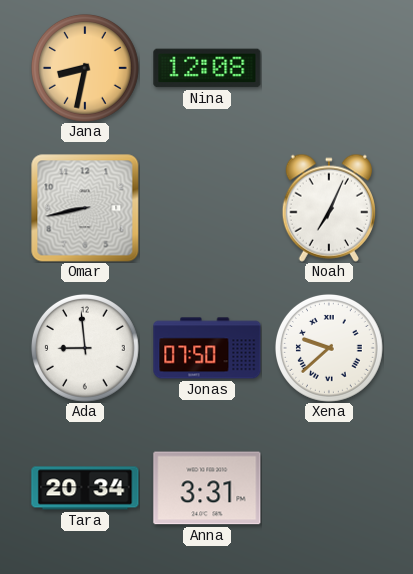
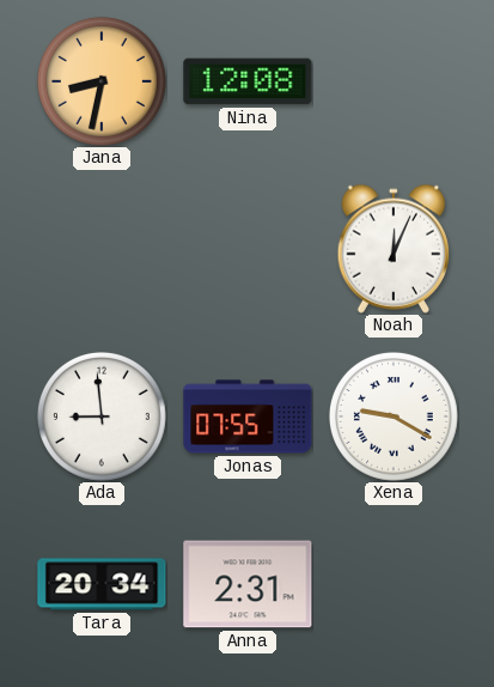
Omar: 8:43 -> none (85, 208)
Noah: 7:04 -> 12:04 (394, 249)
Jonas: 07:50 -> 07:55 (248, 417)
Xena: 9:38 -> 9:20 (394, 417)
Anna: 3:31 -> 2:31 (248, 584)
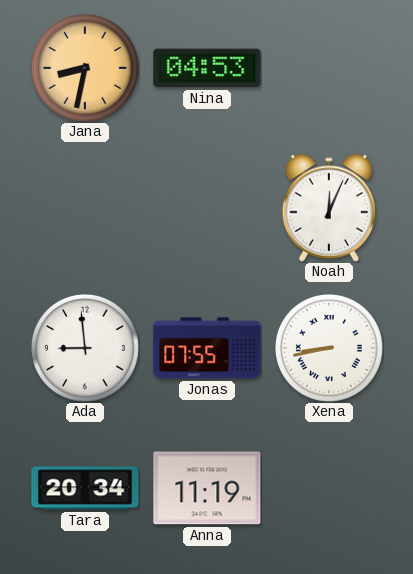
Nina: 12:08 -> 04:53 (207, 68)
Xena: 9:20 -> 8:43 (329, 348)
Anna: 2:31 -> 11:19 (207, 488)
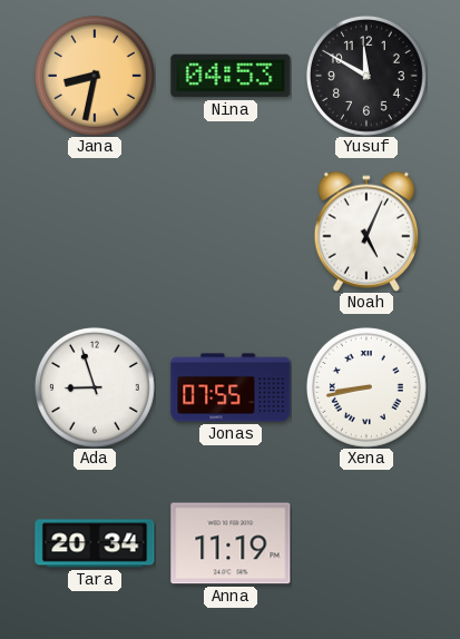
Yusuf: none -> 11:50 (366, 76)
Noah: 12:04 -> 5:04 (366, 232)
Ada: 8:59 -> 8:57 (95, 387)
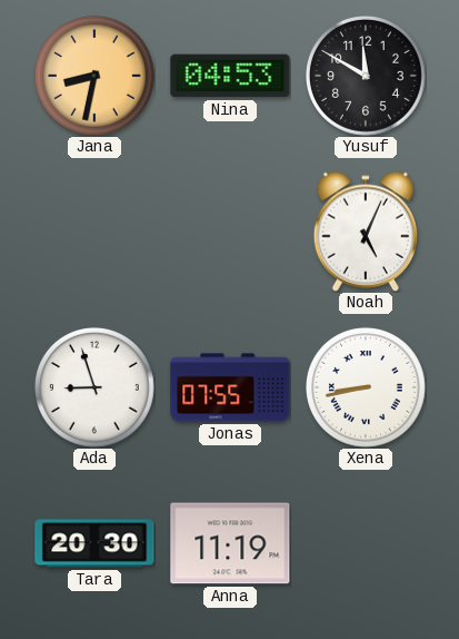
Tara: 20:34 -> 20:30 (94, 543)
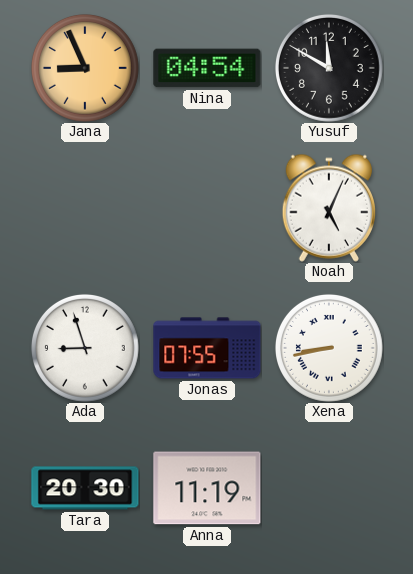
Jana: 8:32 -> 8:56 (85, 68)
Nina: 04:53 -> 04:54 (207, 68)
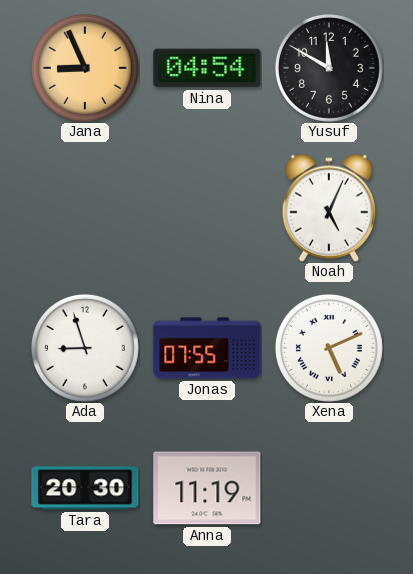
Xena: 8:43 -> 5:11 (329, 348)
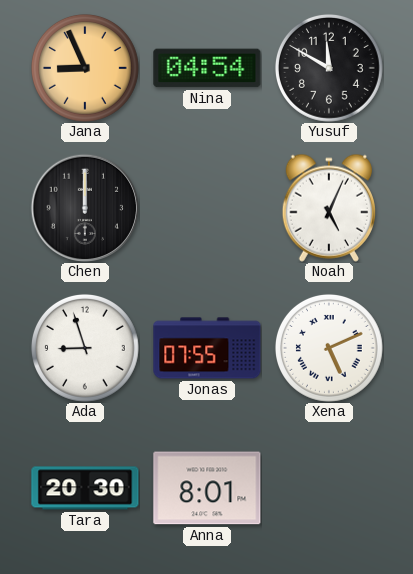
Chen: none -> 12:00 (84, 207)
Anna: 11:19 -> 8:01 (207, 488)
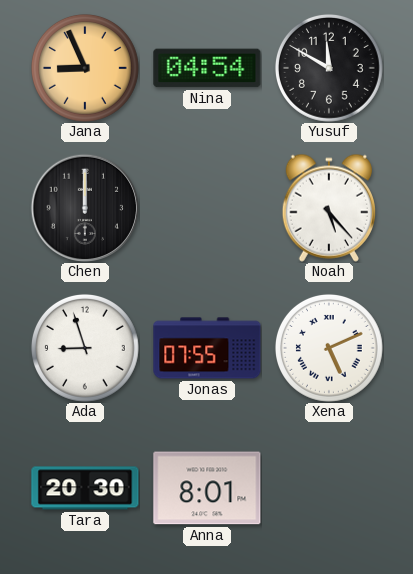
Noah: 5:04 -> 5:23 (329, 208)
